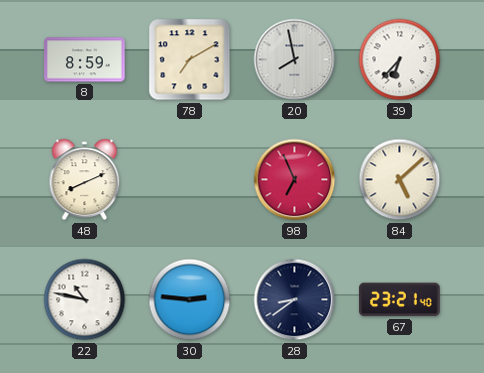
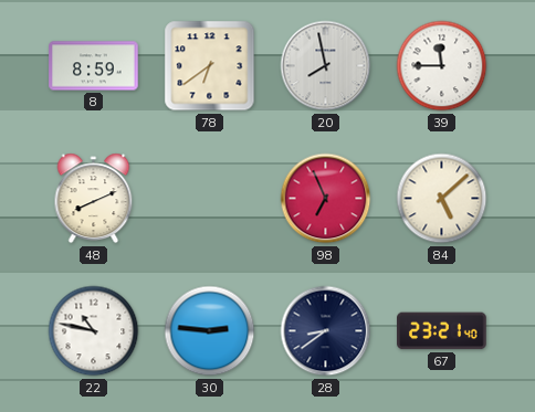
78: 7:10 -> 6:39 (210, 66)
39: 6:37 -> 11:45 (442, 66)
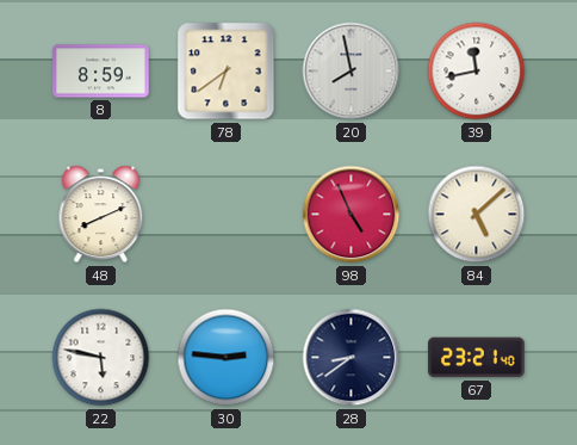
39: 11:45 -> 11:43 (477, 72)
98: 6:56 -> 4:56 (352, 215)
22: 10:47 -> 5:47 (101, 358)
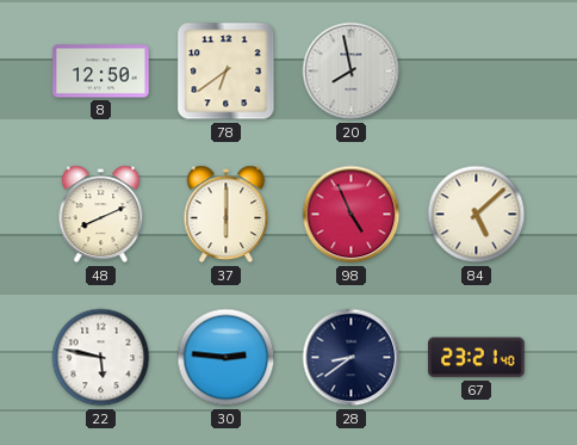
8: 8:59 -> 12:50 (101, 72)
39: 11:43 -> none (477, 72)
37: none -> 6:00 (227, 215)
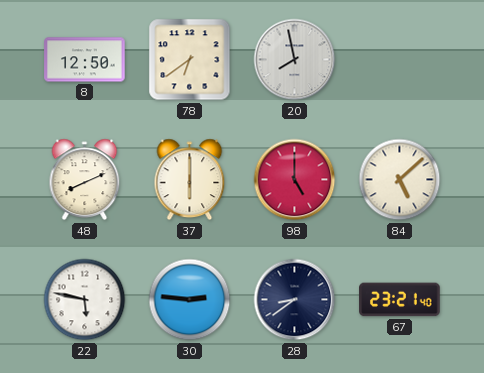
98: 4:56 -> 5:00 (295, 180)
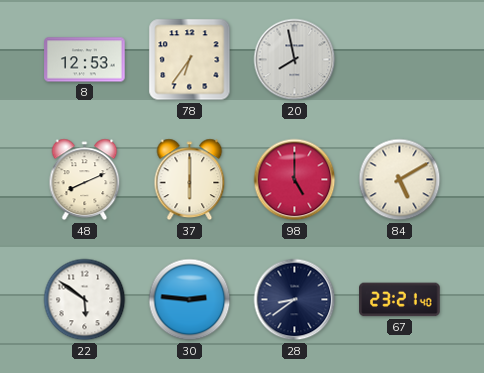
8: 12:50 -> 12:53 (85, 60)
78: 6:39 -> 6:36 (190, 60)
84: 5:08 -> 5:10 (400, 180)
22: 5:47 -> 5:51 (85, 300)
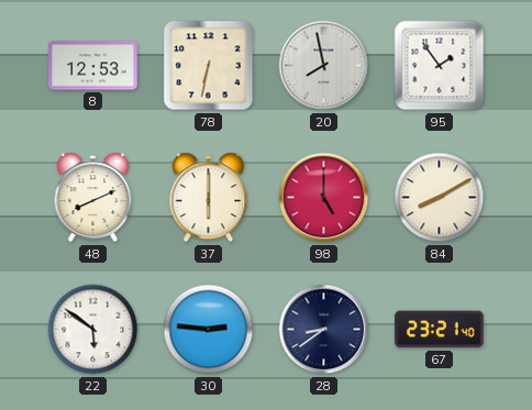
78: 6:36 -> 6:32 (209, 66)
95: none -> 1:54 (440, 66)
84: 5:10 -> 8:10 (440, 198)
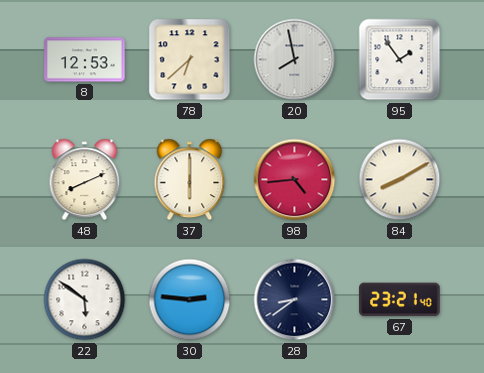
78: 6:32 -> 6:38 (190, 60)
98: 5:00 -> 4:44 (295, 180)
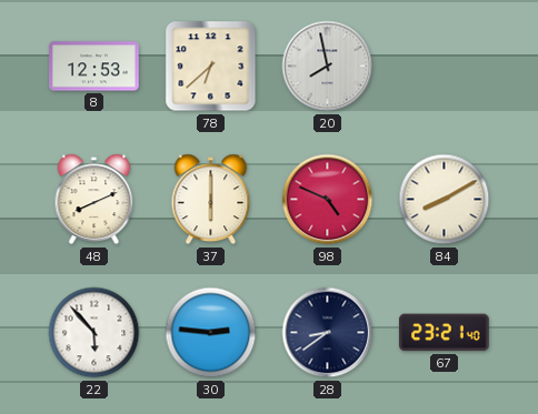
95: 1:54 -> none (400, 60)
98: 4:44 -> 4:49 (328, 200)
22: 5:51 -> 5:53 (94, 333)
